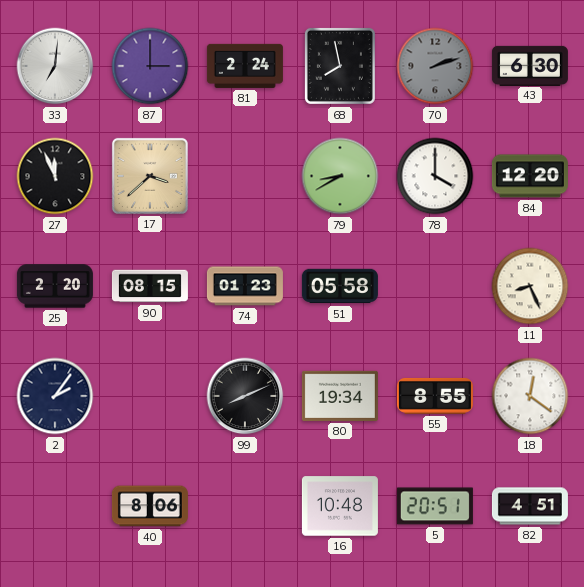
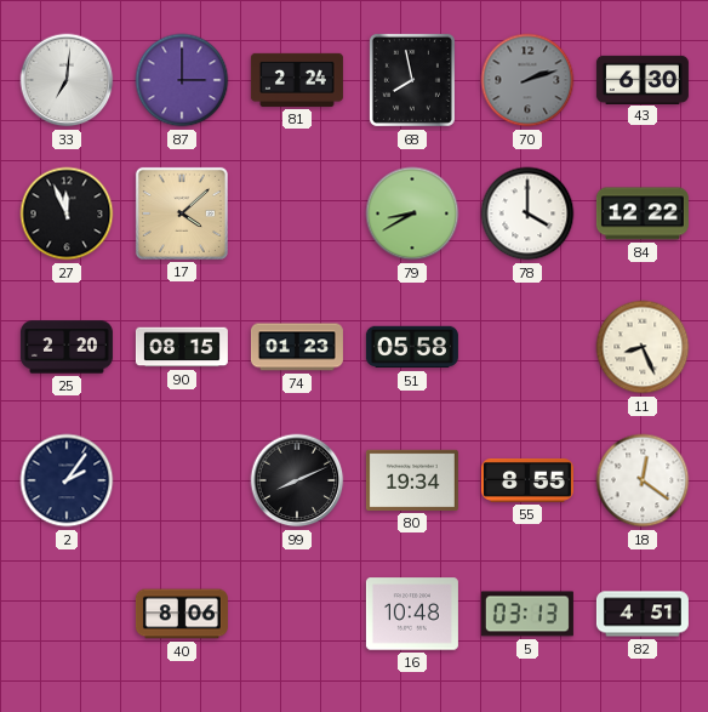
17: 3:38 -> 4:08 (182, 213)
84: 12:20 -> 12:22 (643, 213)
5: 20:51 -> 03:13 (527, 614)
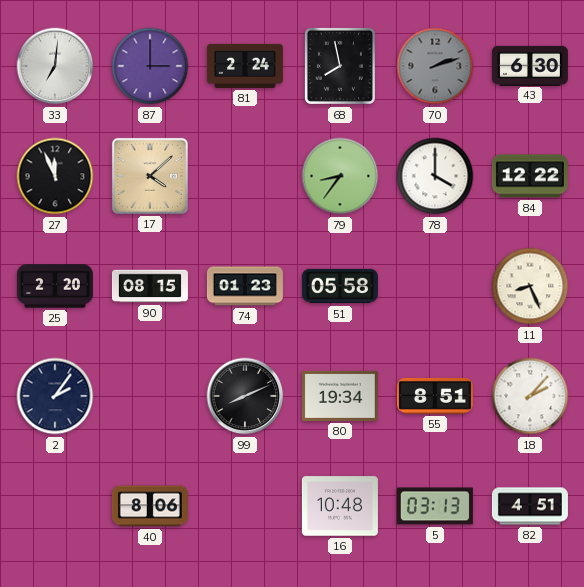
79: 8:40 -> 8:36 (340, 176)
55: 8:55 -> 8:51 (435, 396)
18: 12:21 -> 2:07 (530, 396)
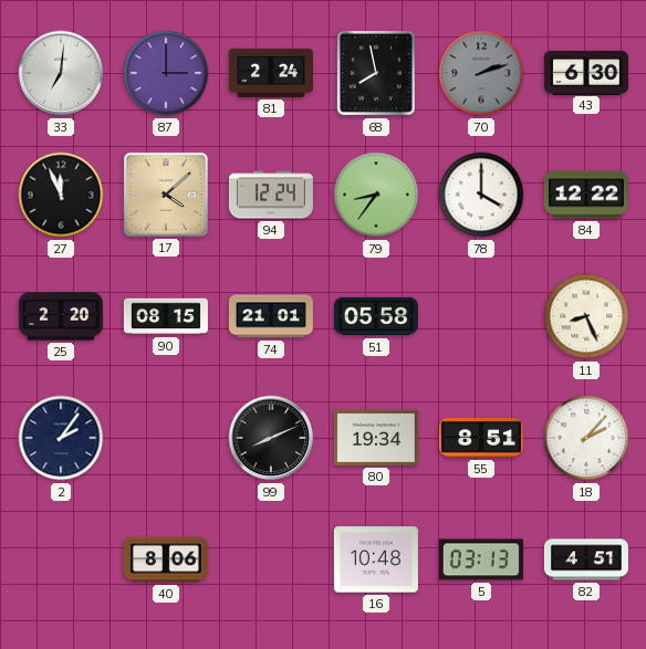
94: none -> 12:24 (271, 195)
74: 01:23 -> 21:01 (271, 316)
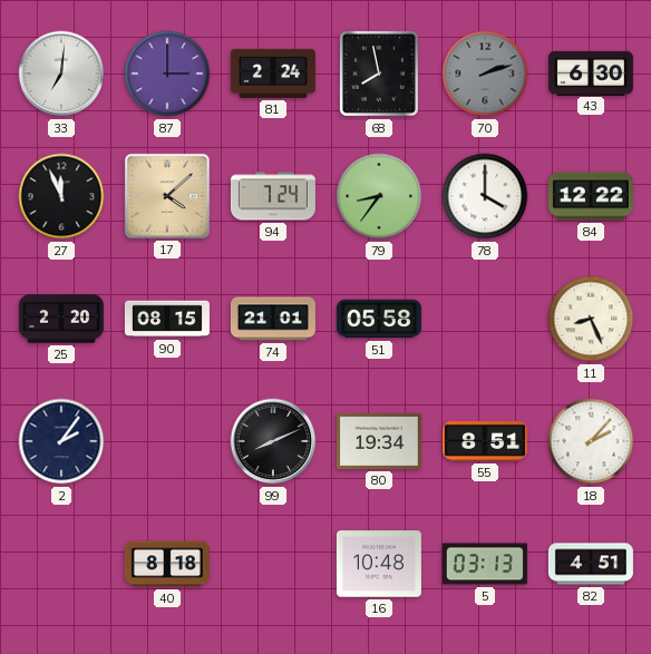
94: 12:24 -> 7:24 (273, 196)
40: 8:06 -> 8:18 (167, 564)
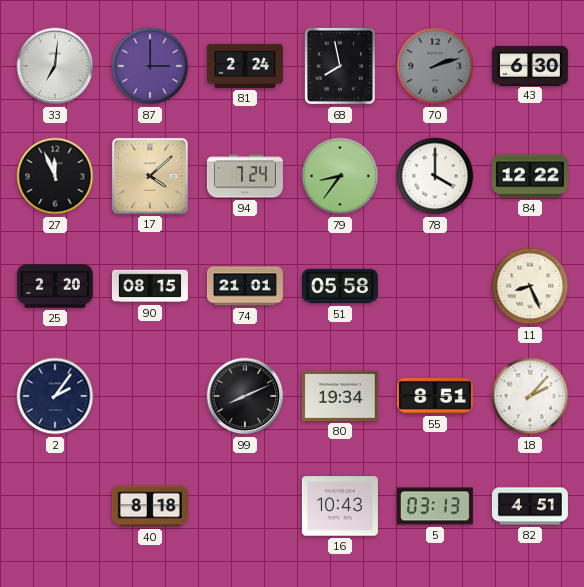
16: 10:48 -> 10:43 (340, 506)
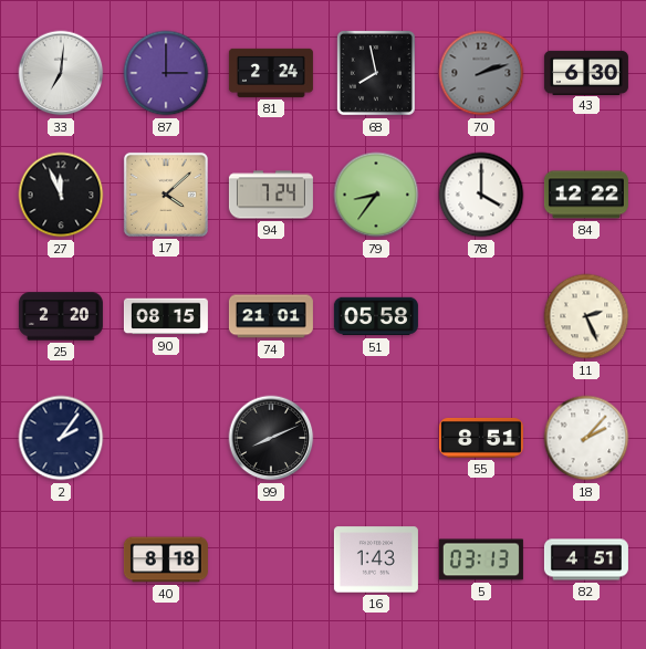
11: 8:26 -> 2:26 (586, 316)
80: 19:34 -> none (340, 396)
16: 10:43 -> 1:43 (376, 559)
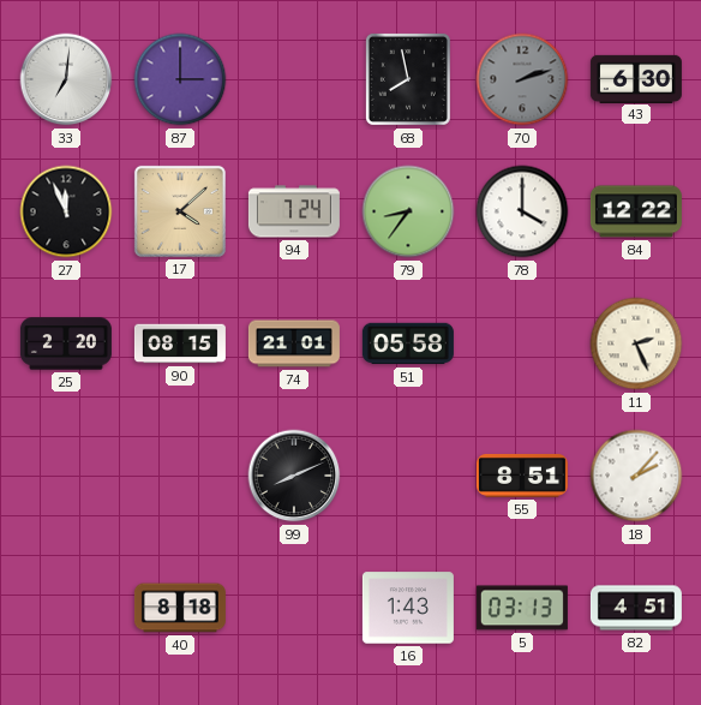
81: 2:24 -> none (271, 73)
2: 2:06 -> none (61, 438)
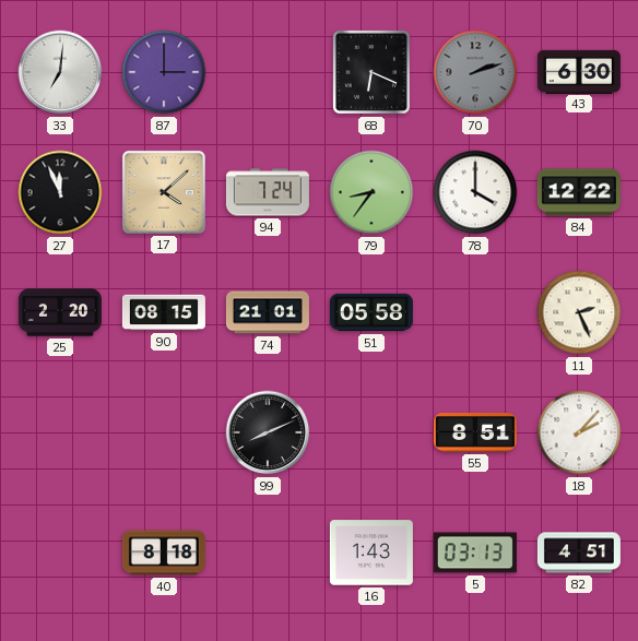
68: 7:58 -> 6:19 (371, 72)
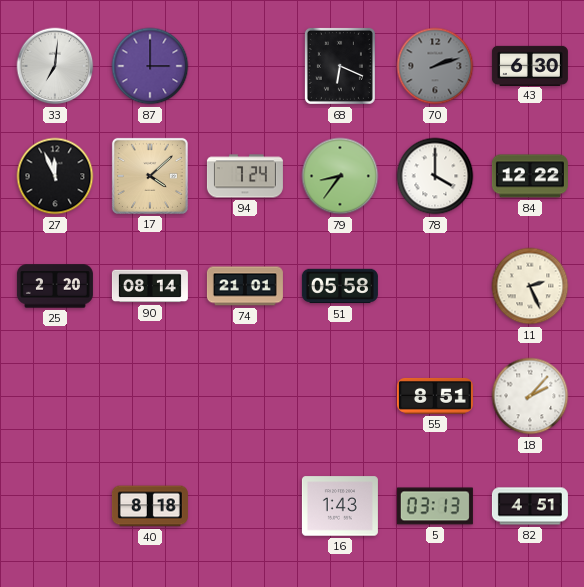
90: 08:15 -> 08:14 (150, 286)
99: 8:11 -> none (268, 432)
